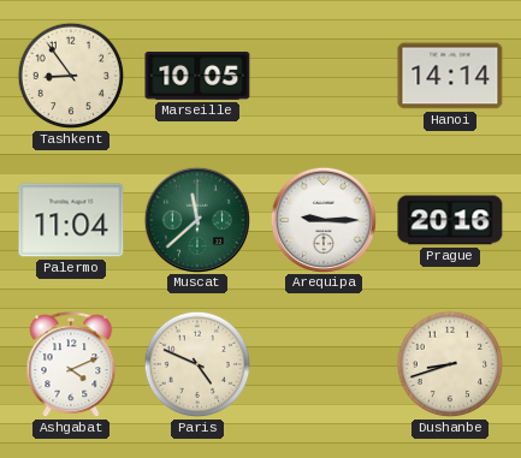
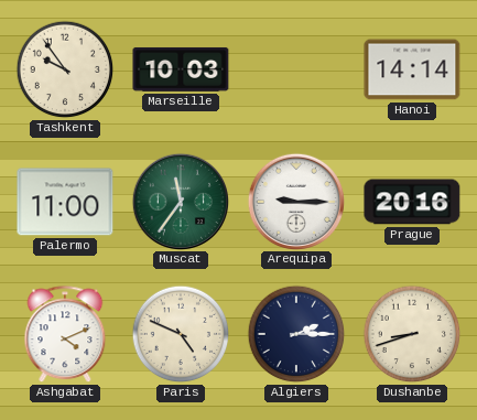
Tashkent: 8:54 -> 9:54 (65, 69)
Marseille: 10:05 -> 10:03 (181, 69)
Palermo: 11:04 -> 11:00 (65, 202)
Muscat: 11:38 -> 11:36 (180, 201)
Algiers: none -> 2:15 (296, 334)
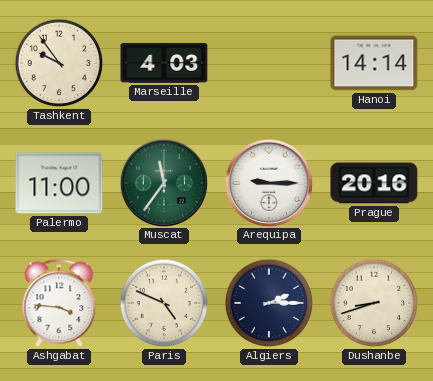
Marseille: 10:03 -> 4:03 (164, 63)
Ashgabat: 4:11 -> 3:46 (59, 304)
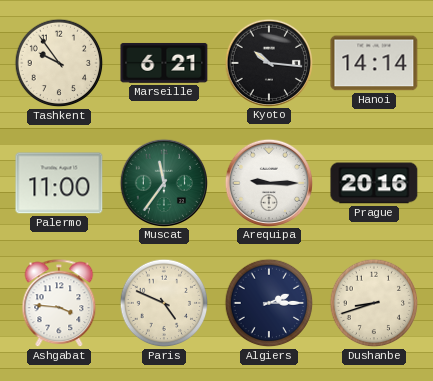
Marseille: 4:03 -> 6:21 (164, 63)
Kyoto: none -> 10:16 (268, 62)
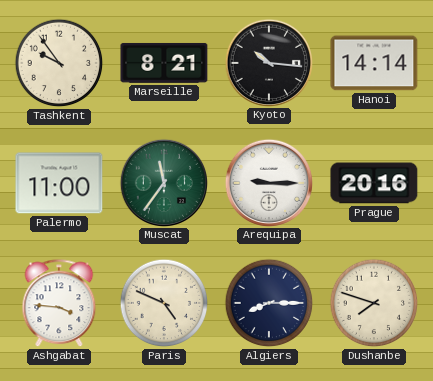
Marseille: 6:21 -> 8:21 (164, 63)
Algiers: 2:15 -> 8:15 (269, 303)
Dushanbe: 8:42 -> 7:48 (374, 303)
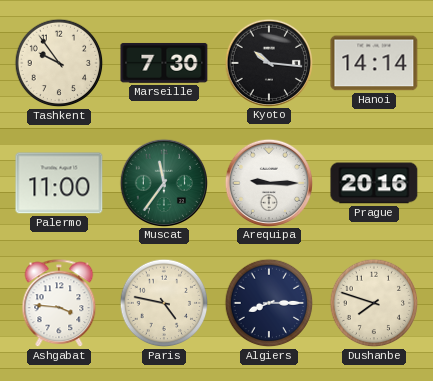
Marseille: 8:21 -> 7:30 (164, 63)
Paris: 4:49 -> 4:47 (164, 303)
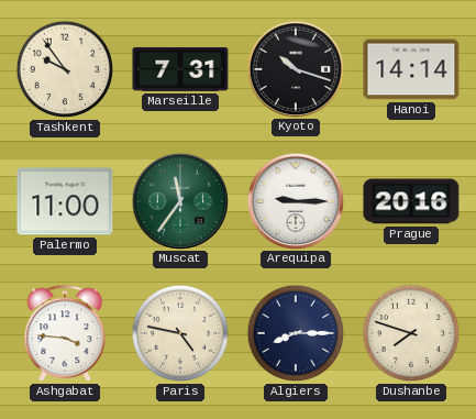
Marseille: 7:30 -> 7:31 (180, 69)
Kyoto: 10:16 -> 10:18 (295, 68)
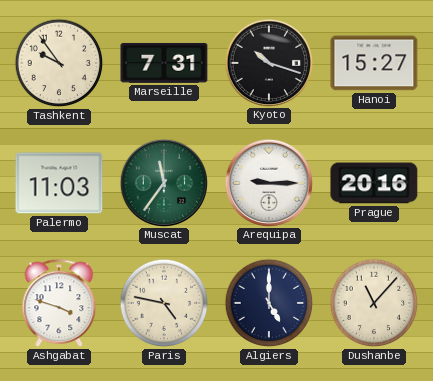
Hanoi: 14:14 -> 15:27 (374, 63)
Palermo: 11:00 -> 11:03 (59, 183)
Ashgabat: 3:46 -> 3:48 (59, 304)
Algiers: 8:15 -> 5:00 (269, 303)
Dushanbe: 7:48 -> 11:07 (374, 303)
